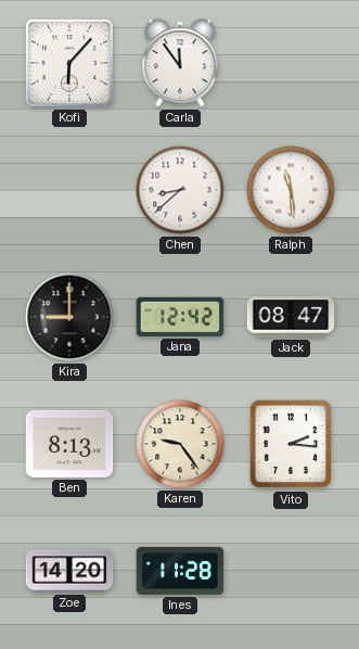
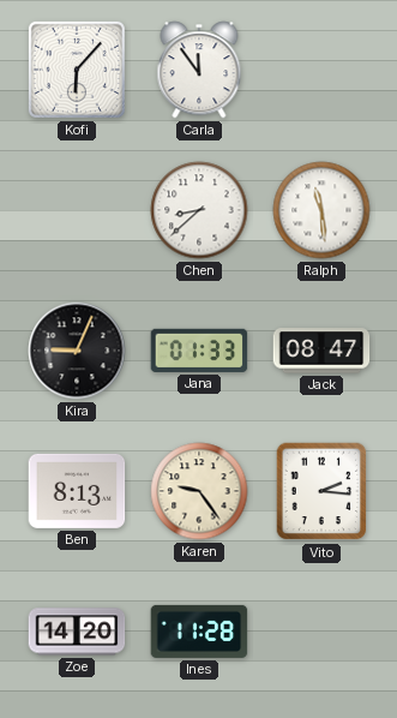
Kira: 9:00 -> 9:04 (77, 351)
Jana: 12:42 -> 01:33 (199, 351)
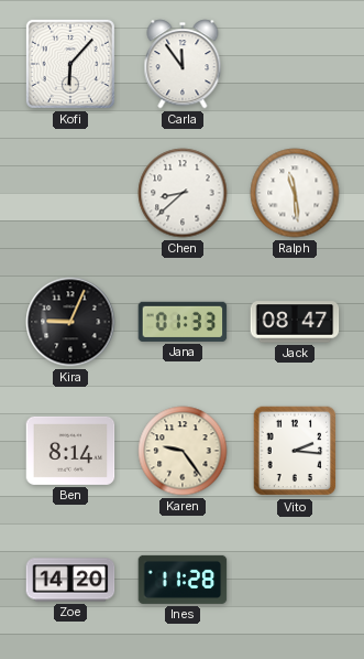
Ben: 8:13 -> 8:14 (70, 451)
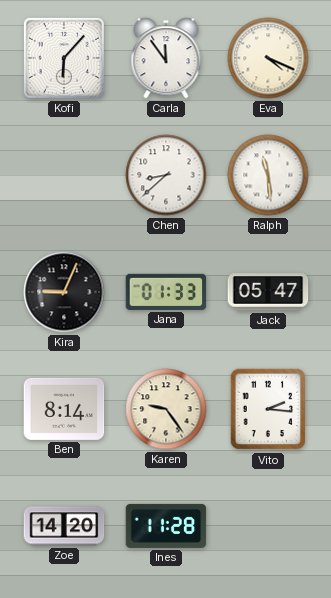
Eva: none -> 4:19 (268, 58)
Jack: 08:47 -> 05:47 (268, 292)
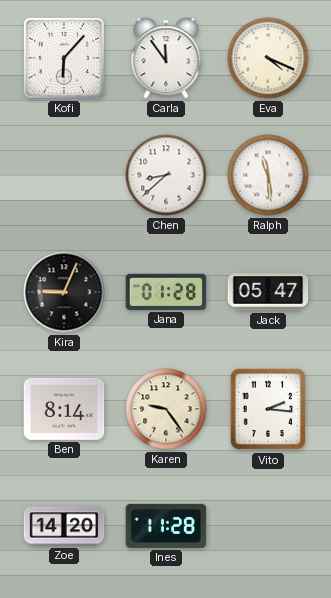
Jana: 01:33 -> 01:28 (166, 292)
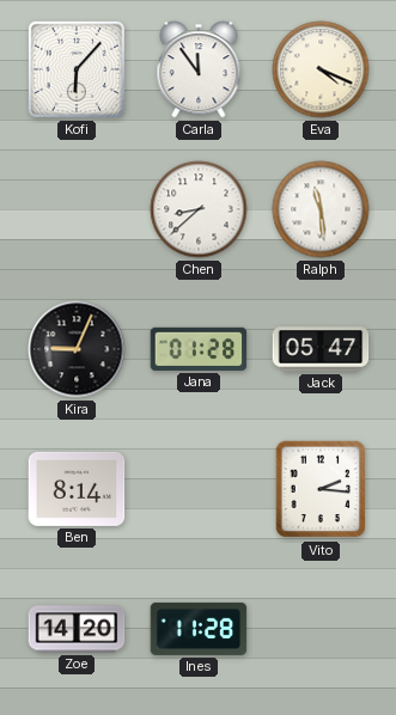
Karen: 9:24 -> none (166, 409)
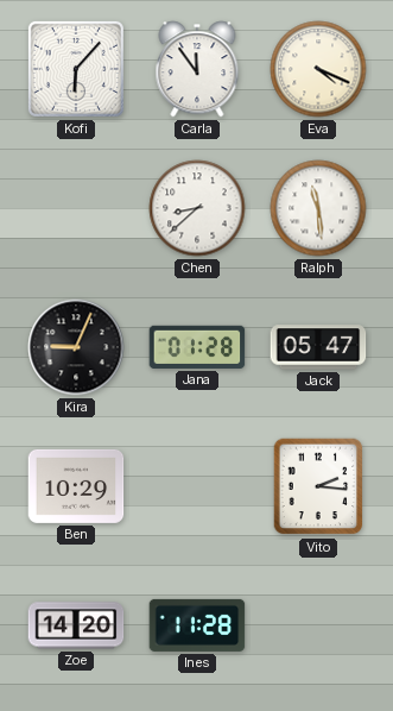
Ben: 8:14 -> 10:29 (76, 486)
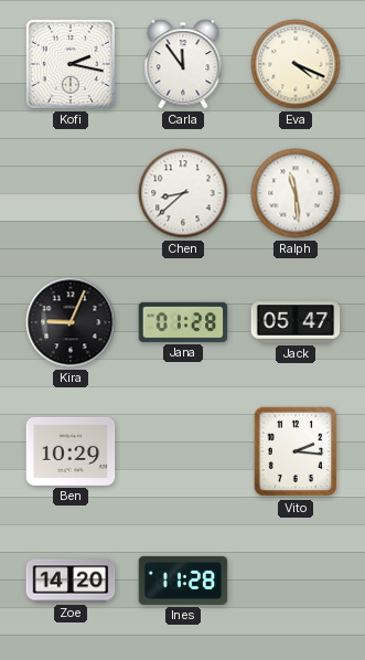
Kofi: 6:07 -> 2:17 (71, 64)
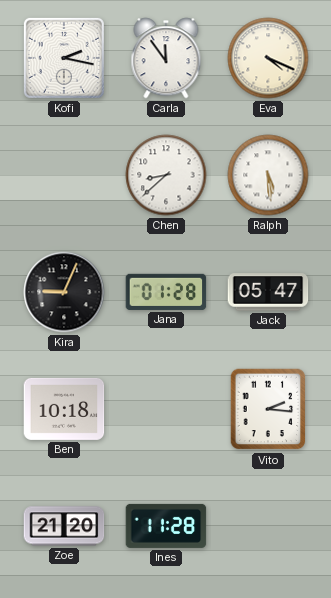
Ralph: 11:29 -> 5:29 (268, 175)
Ben: 10:29 -> 10:18 (64, 409)
Zoe: 14:20 -> 21:20 (64, 526)
